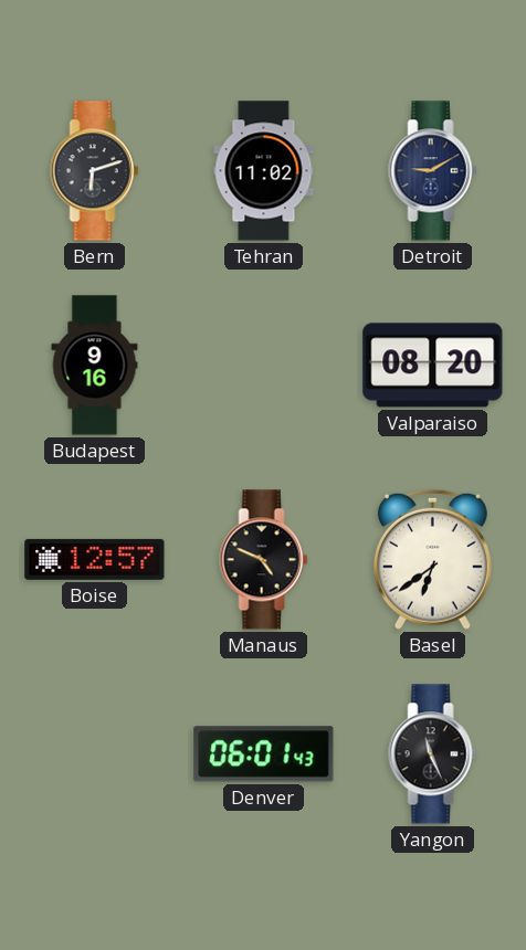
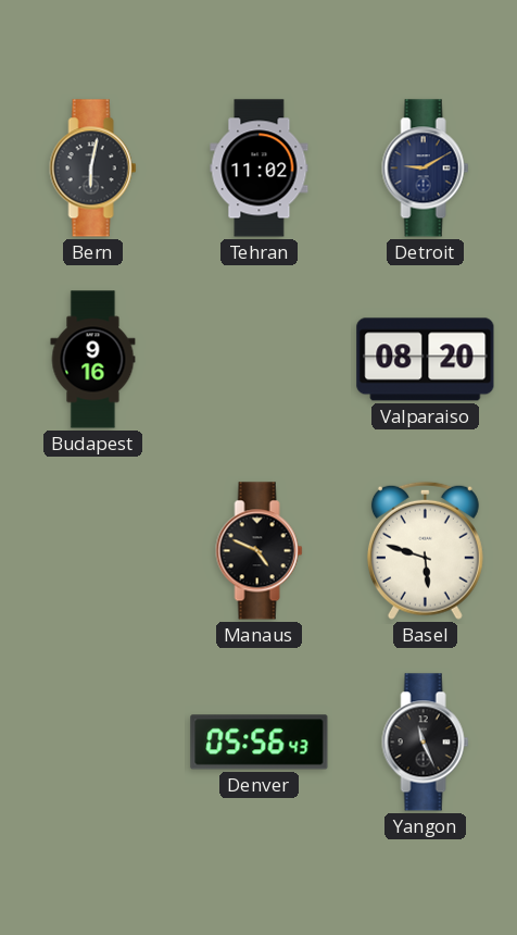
Bern: 6:12 -> 6:02 (93, 169)
Boise: 12:57 -> none (95, 559)
Basel: 6:39 -> 5:48 (425, 550)
Denver: 06:01 -> 05:56 (260, 743)
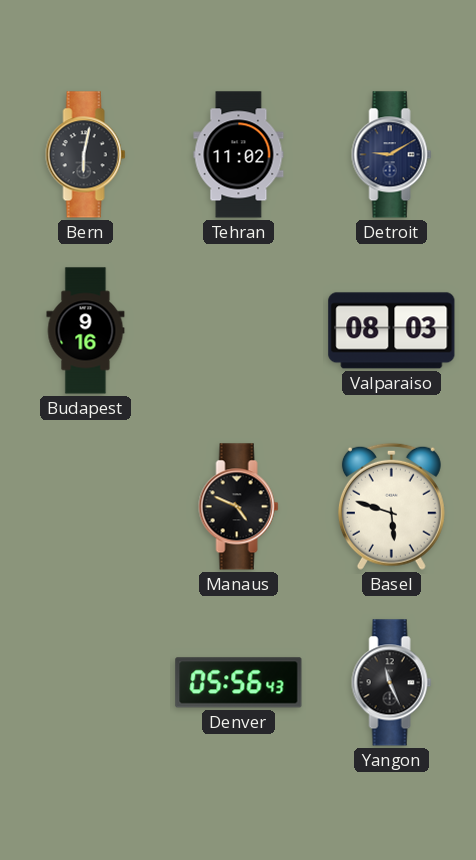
Valparaiso: 08:20 -> 08:03 (392, 331)
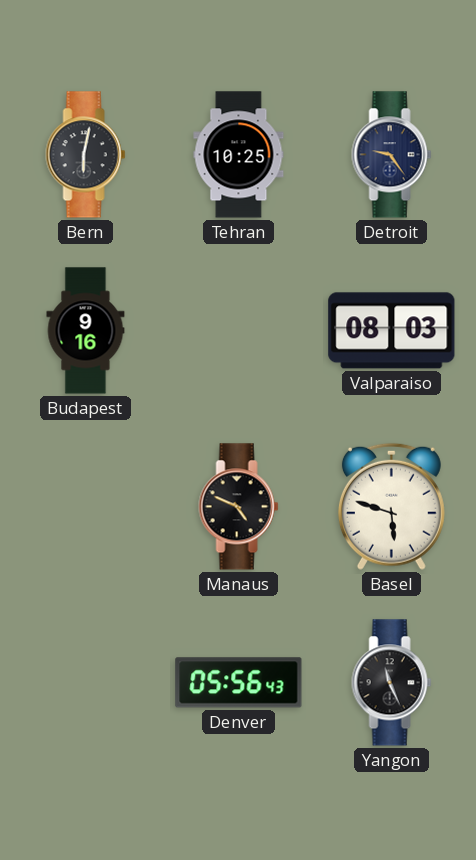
Tehran: 11:02 -> 10:25 (239, 155)
Detroit: 9:10 -> 9:24 (392, 155)
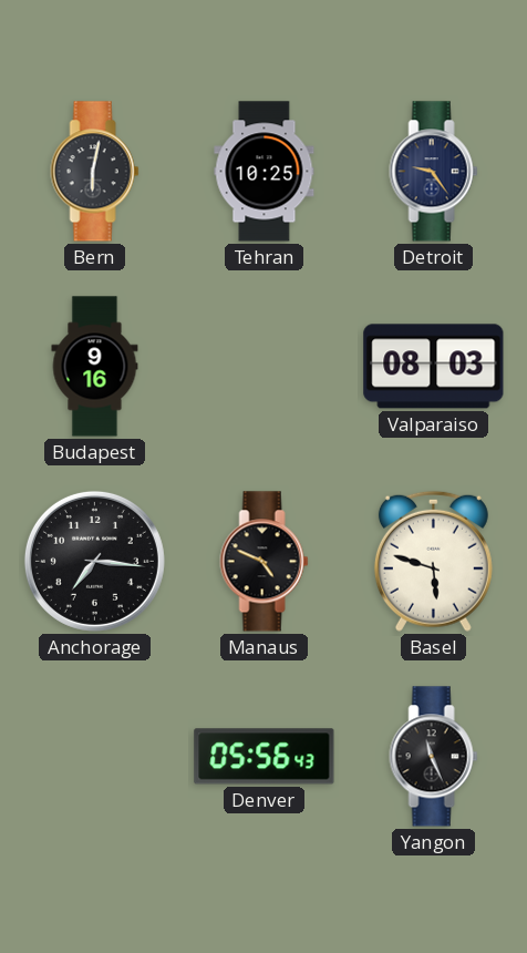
Anchorage: none -> 7:16 (94, 561)
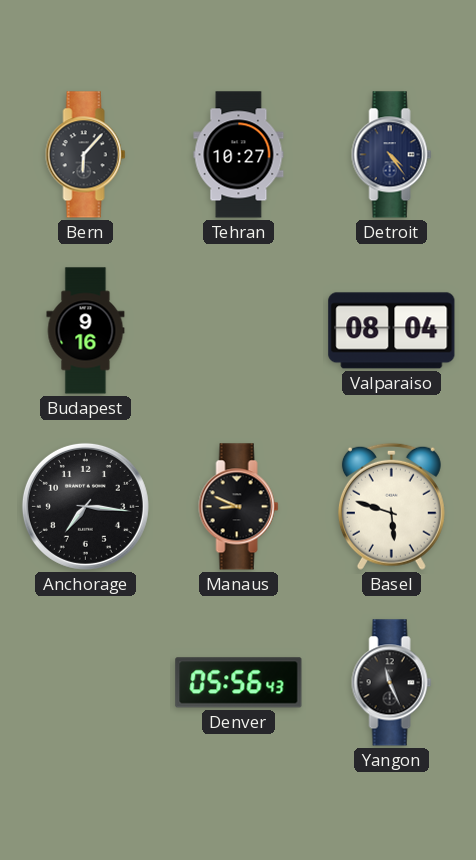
Bern: 6:02 -> 6:07 (86, 155)
Tehran: 10:25 -> 10:27 (239, 155)
Detroit: 9:24 -> 4:24 (392, 155)
Valparaiso: 08:03 -> 08:04 (392, 331)
Manaus: 4:49 -> 8:49 (239, 507)
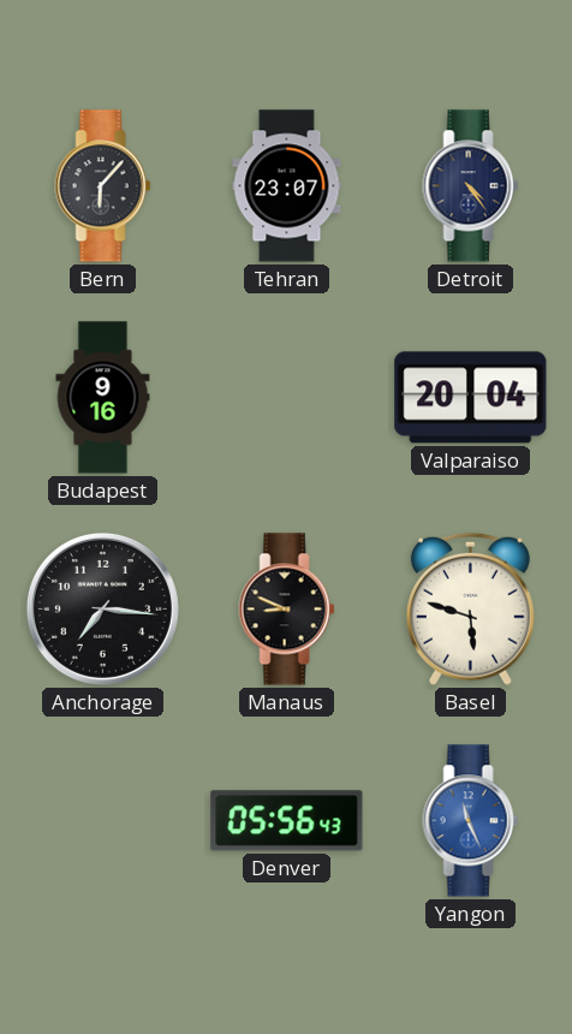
Tehran: 10:27 -> 23:07 (287, 186)
Valparaiso: 08:04 -> 20:04 (471, 398)
Yangon dial: black -> blue (471, 821)
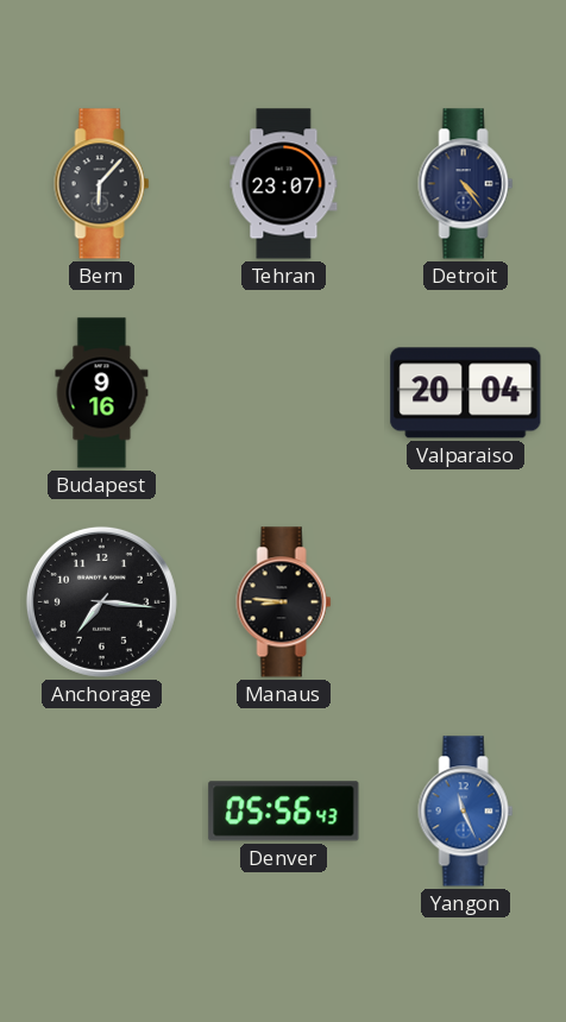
Manaus: 8:49 -> 8:46 (284, 603)
Basel: 5:48 -> none (470, 608)
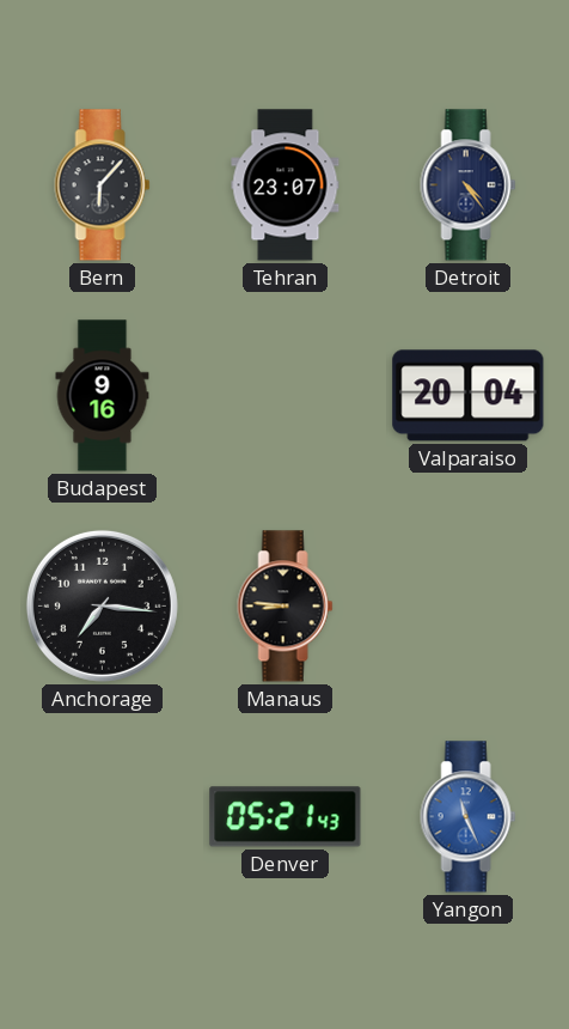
Denver: 05:56 -> 05:21 (286, 817)
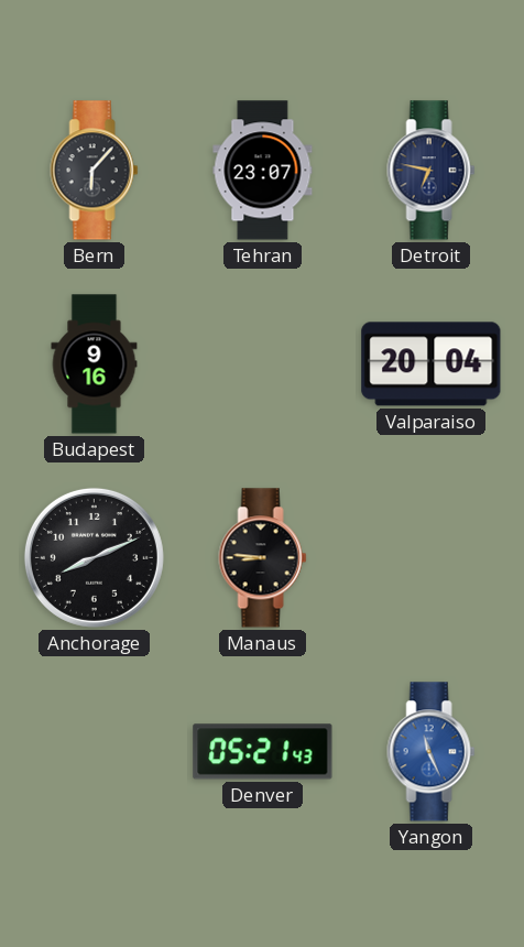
Detroit: 4:24 -> 6:47 (432, 171)
Anchorage: 7:16 -> 8:11 (94, 557)
